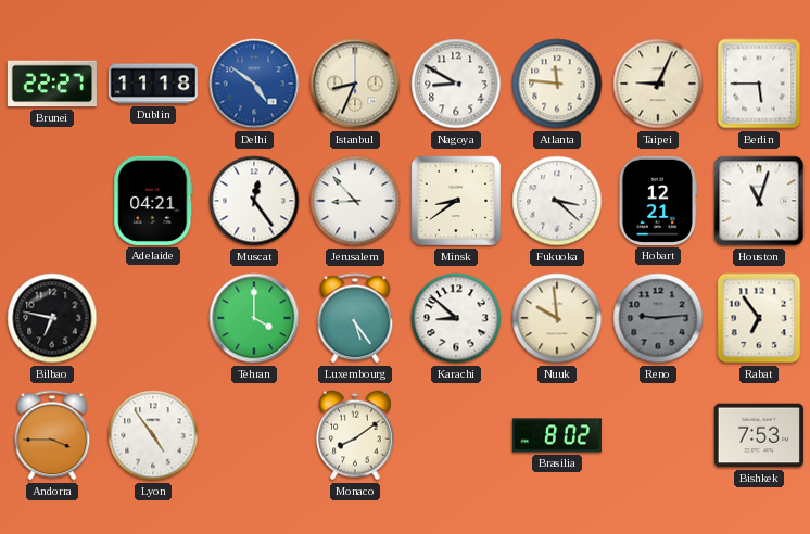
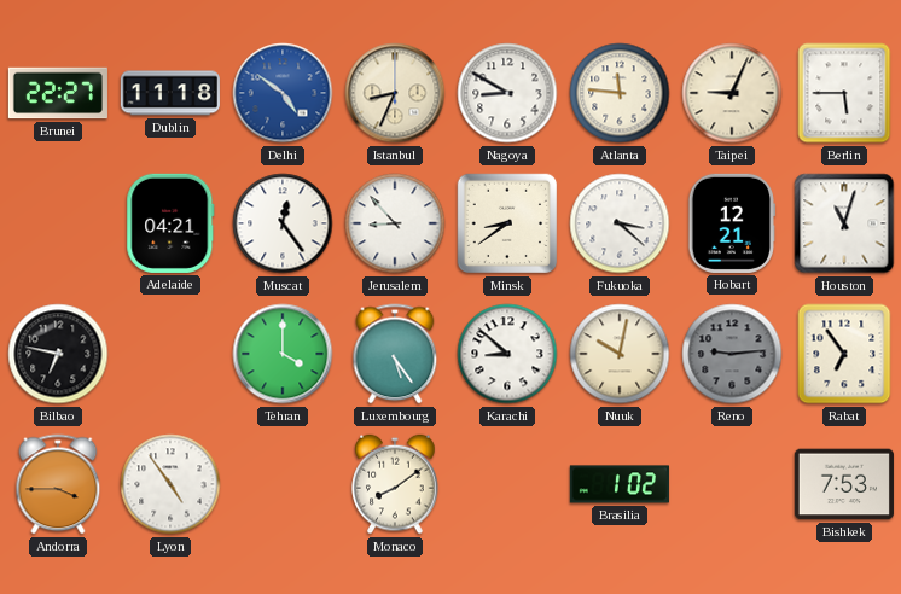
Nuuk: 9:59 -> 10:02 (620, 354)
Brasilia: 8:02 -> 1:02 (620, 484)
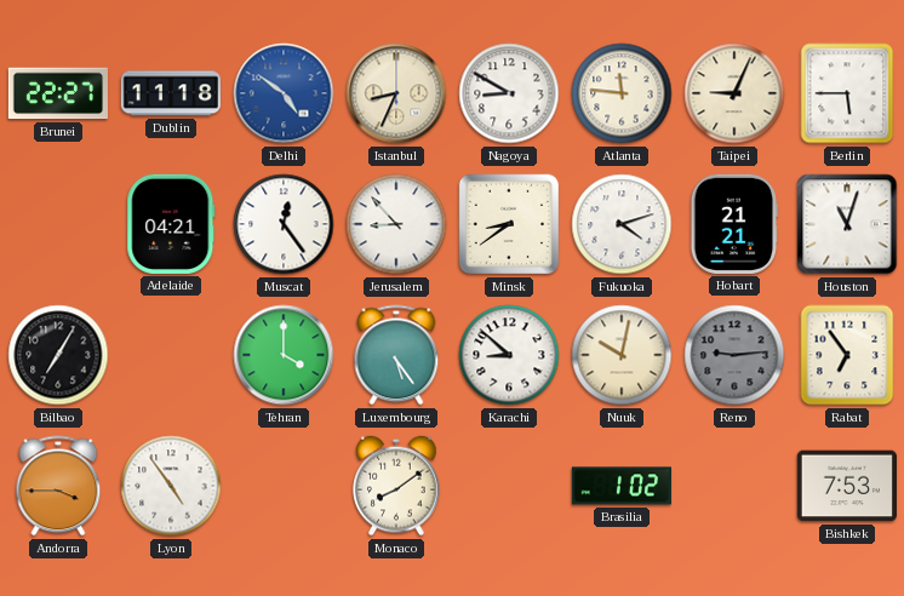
Fukuoka: 3:22 -> 4:12 (622, 224)
Hobart: 12:21 -> 21:21 (734, 224)
Bilbao: 6:47 -> 7:05 (58, 355)
